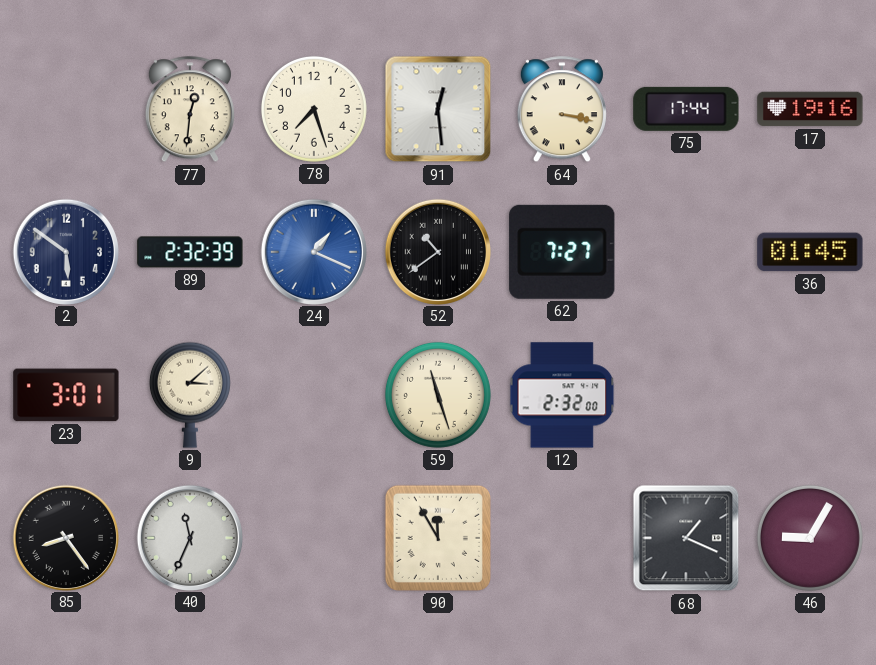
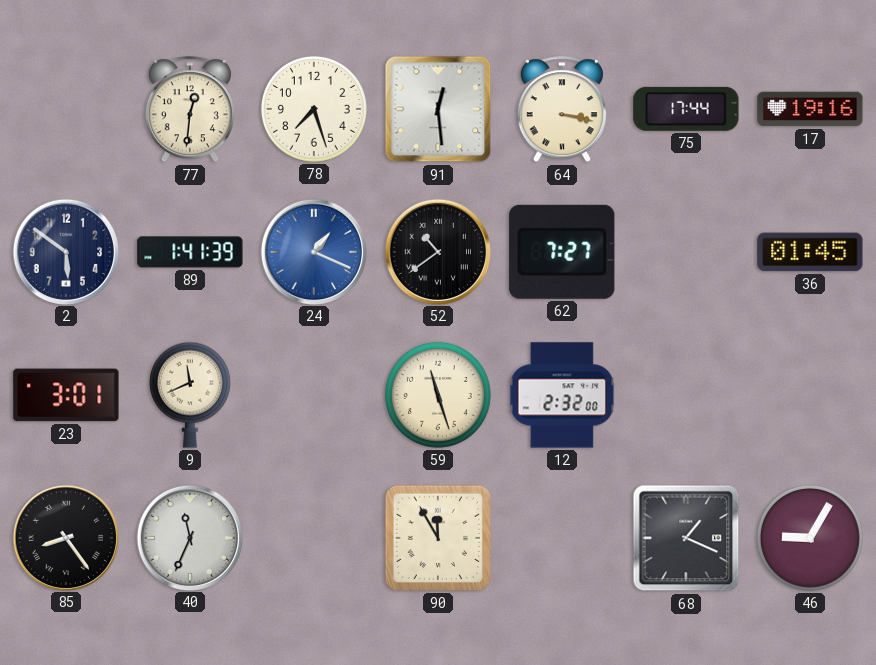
89: 2:32 -> 1:41 (190, 252)
9: 3:08 -> 11:41 (190, 395)
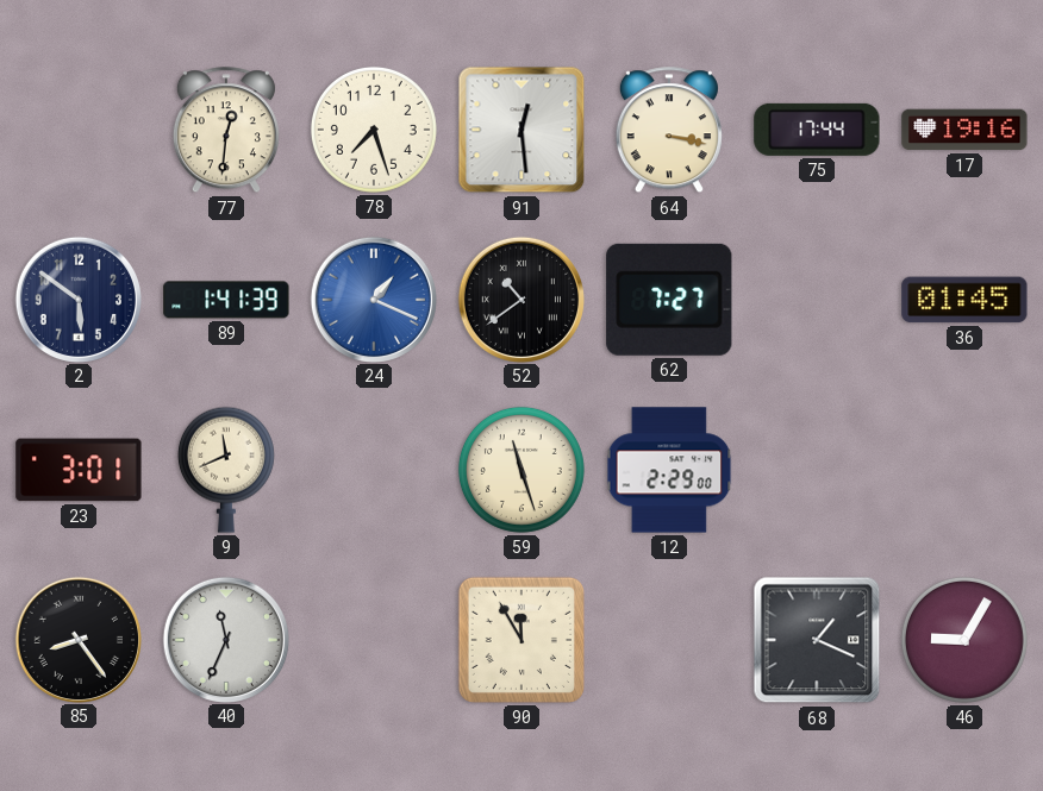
12: 2:32 -> 2:29 (669, 470)
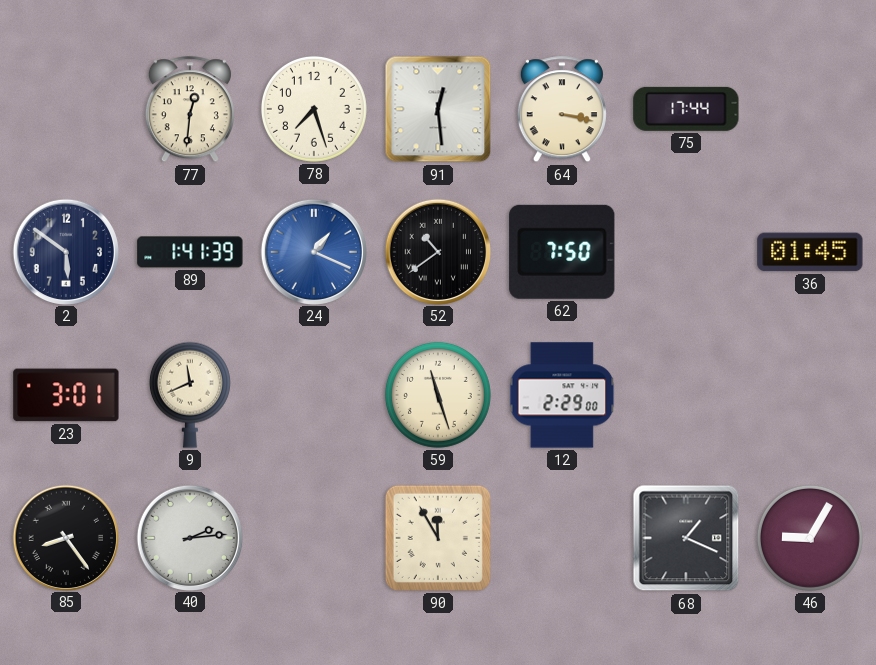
17: 19:16 -> none (964, 130)
62: 7:27 -> 7:50 (562, 252)
40: 11:34 -> 2:14 (189, 537)
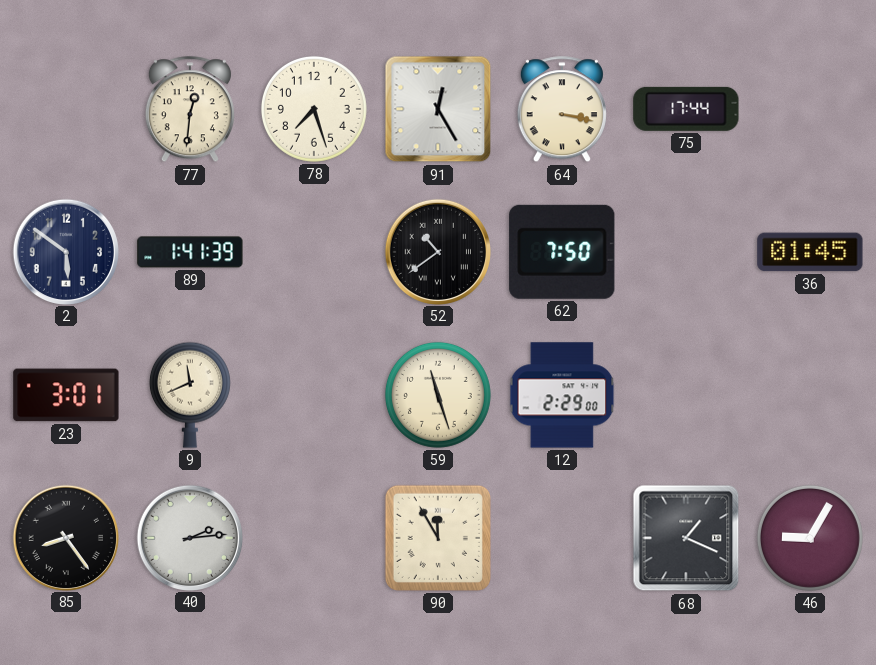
91: 12:29 -> 12:25 (438, 109)
24: 1:19 -> none (313, 251)
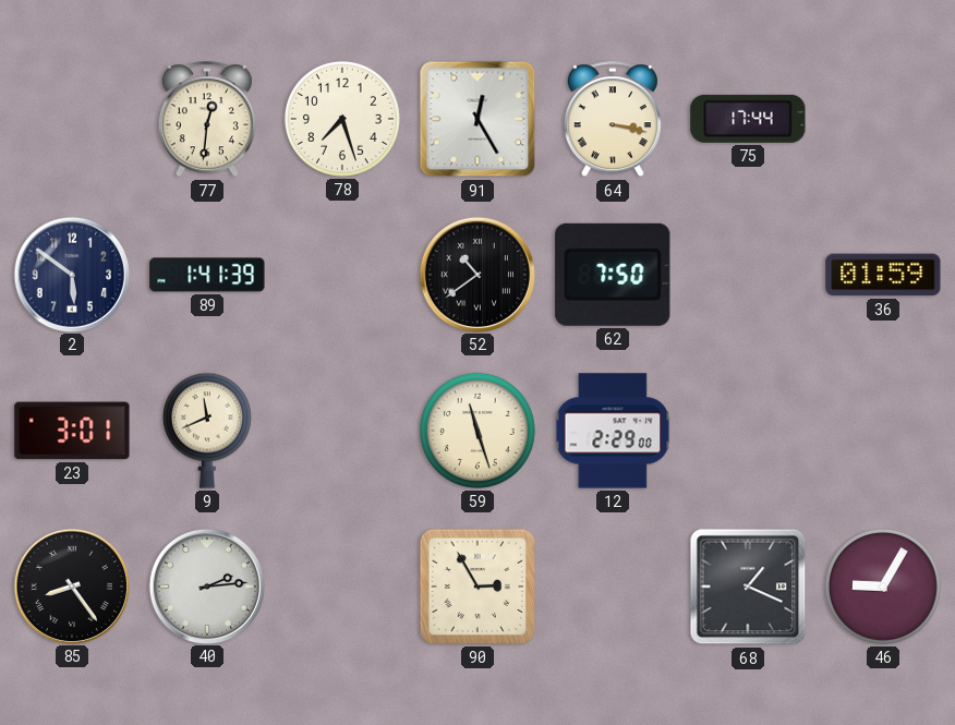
36: 01:45 -> 01:59 (883, 275)
90: 11:55 -> 2:55 (477, 587)
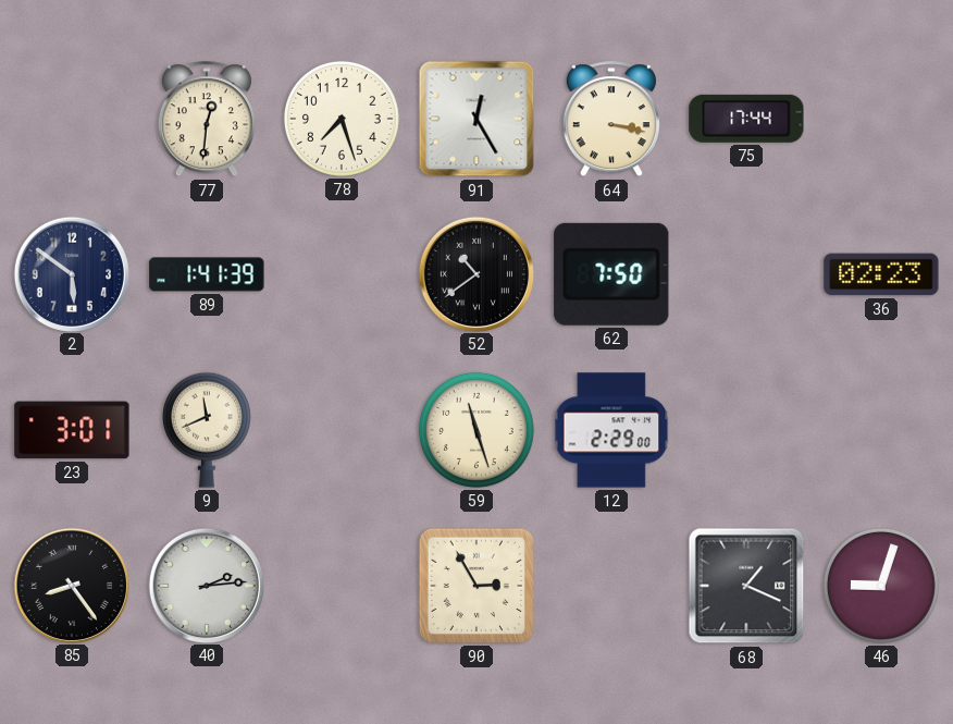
36: 01:59 -> 02:23 (881, 274)
46: 9:05 -> 9:03 (881, 586)
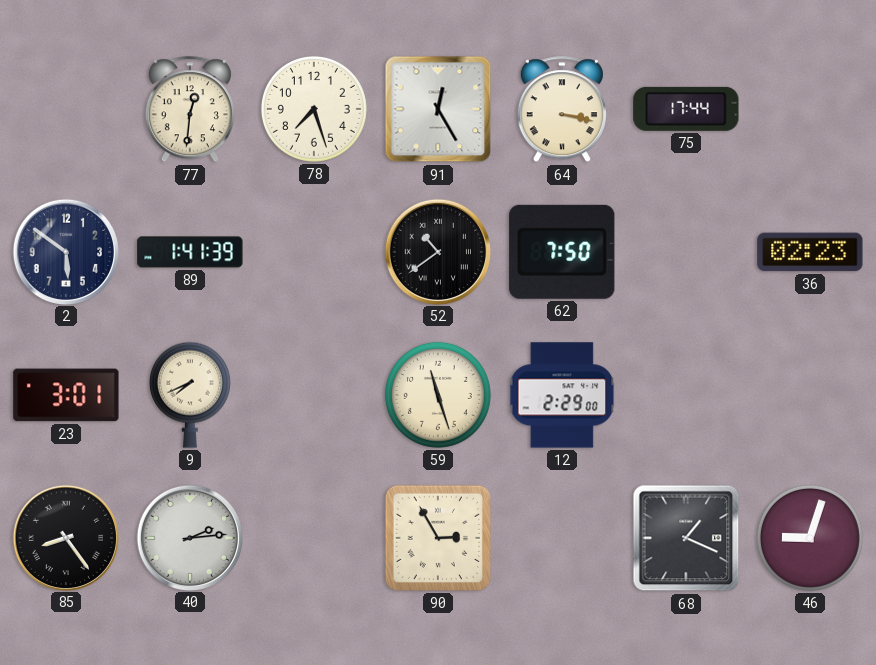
9: 11:41 -> 7:41 (190, 395)
